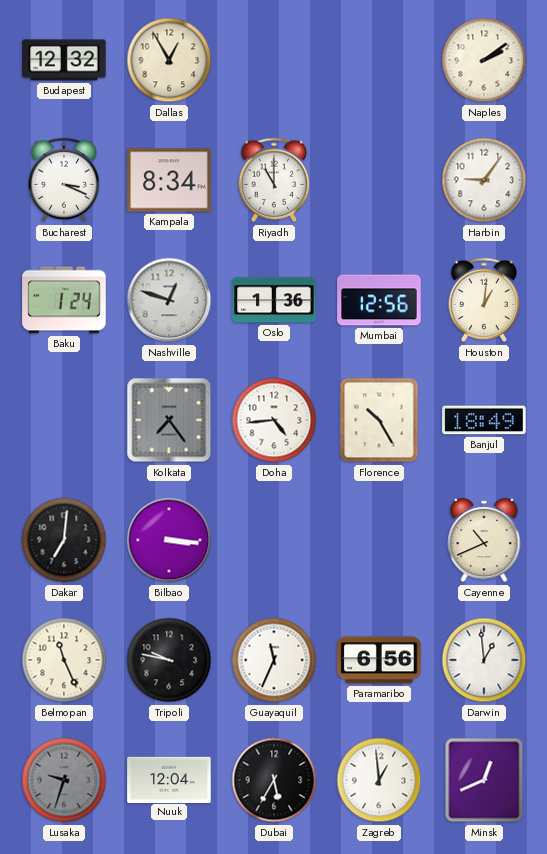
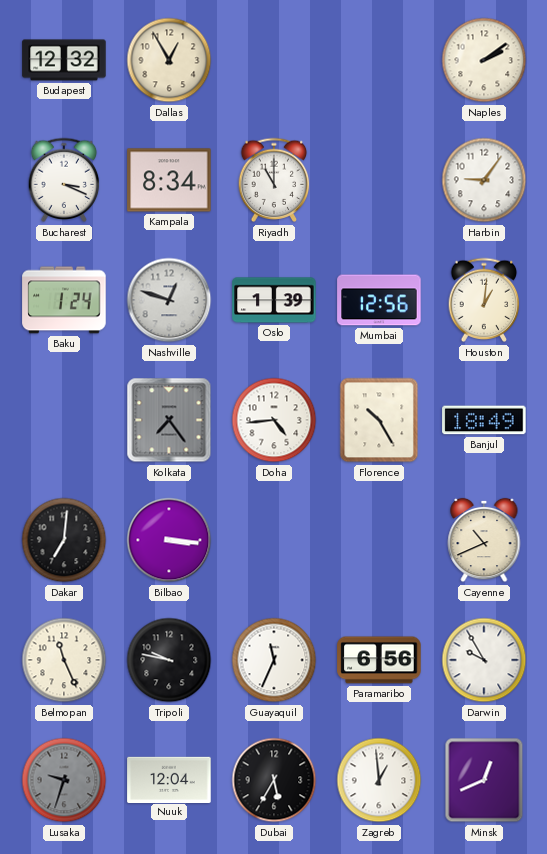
Oslo: 1:36 -> 1:39 (274, 300)
Darwin: 12:59 -> 9:55 (484, 660)
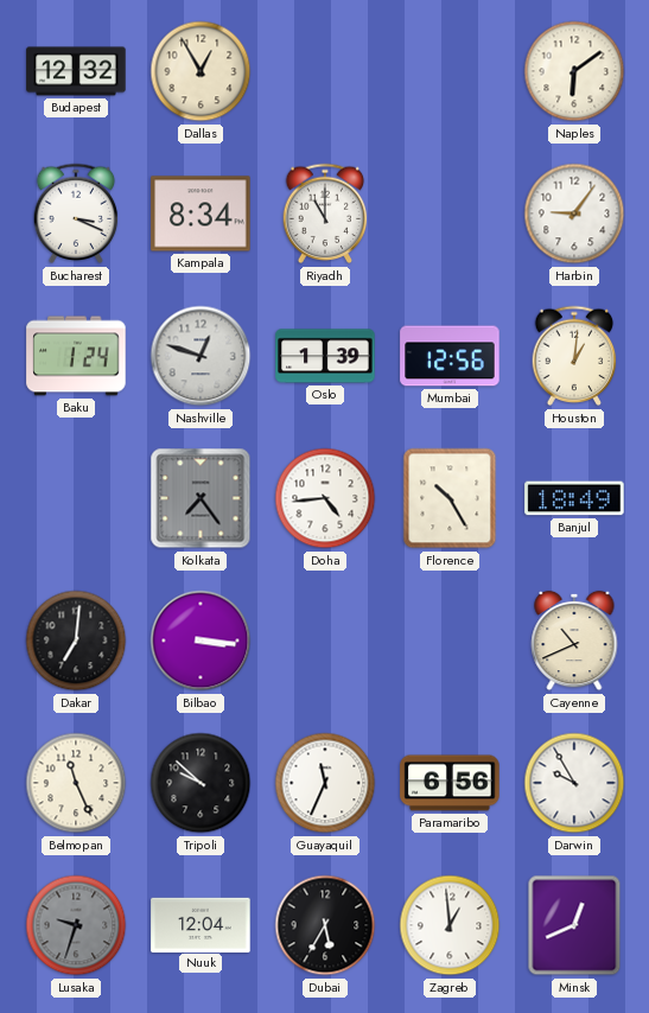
Naples: 2:09 -> 6:09 (574, 71)
Tripoli: 9:47 -> 9:52 (201, 783)
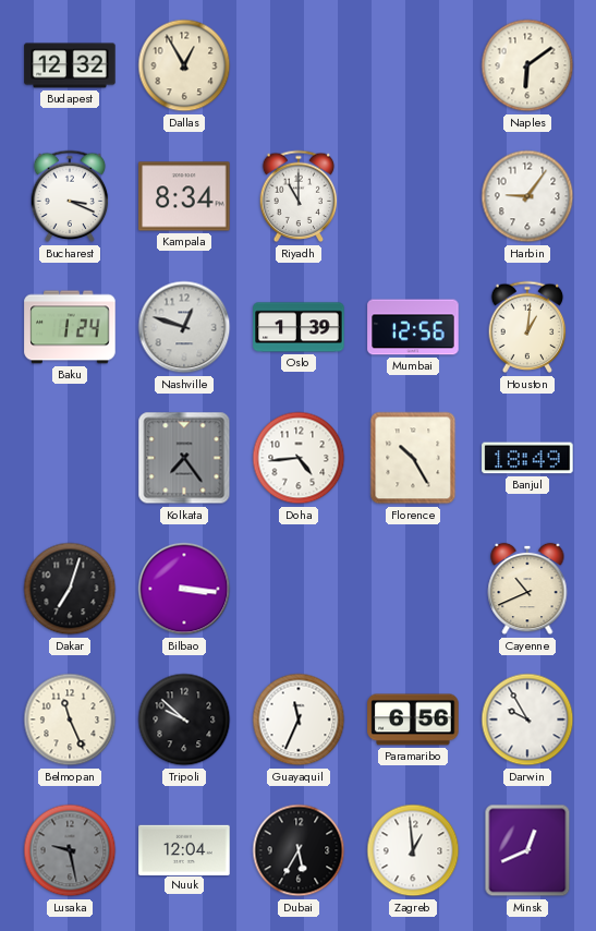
Dakar: 7:01 -> 7:03 (70, 589)
Lusaka: 9:33 -> 9:28 (70, 850)
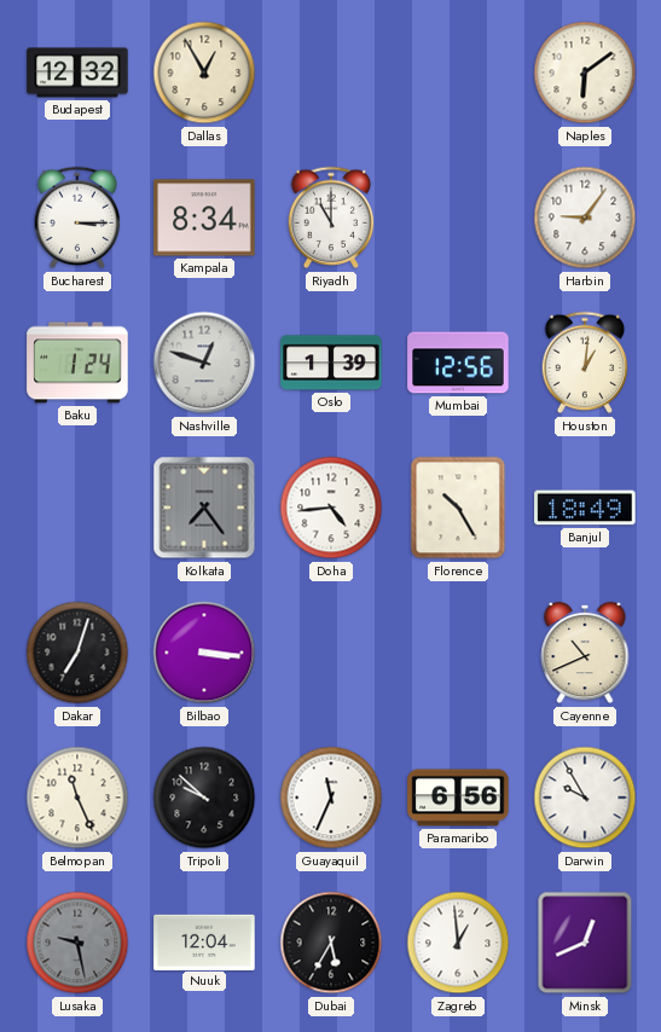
Bucharest: 3:19 -> 3:15 (77, 218)
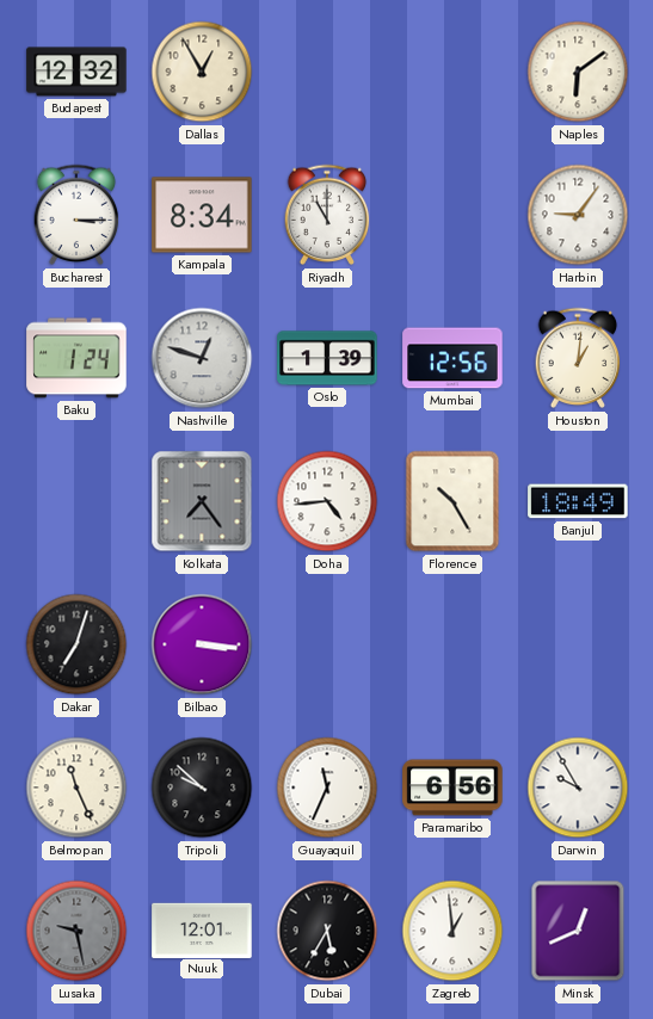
Cayenne: 10:41 -> none (585, 653)
Nuuk: 12:04 -> 12:01 (202, 930)
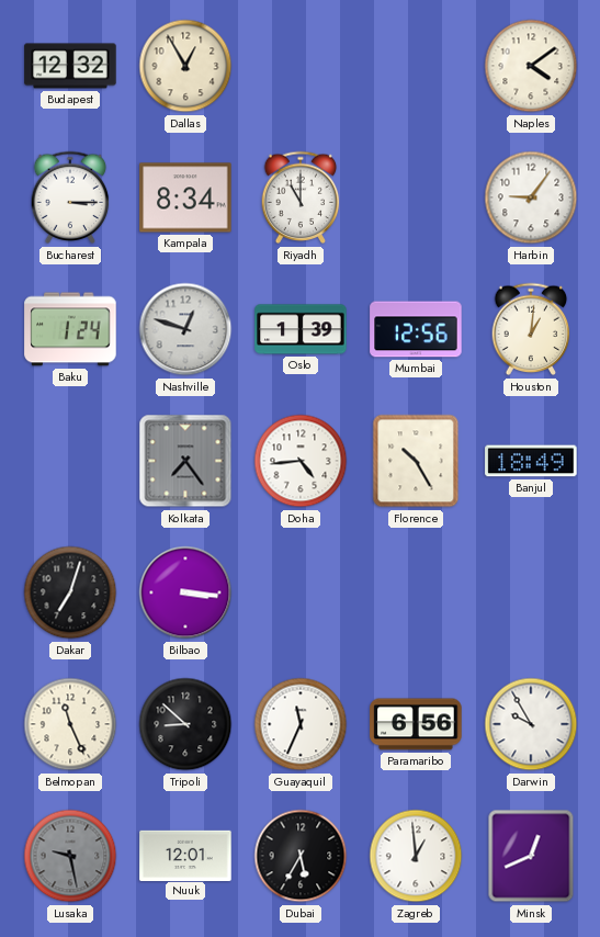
Naples: 6:09 -> 4:09 (531, 66)
Tripoli: 9:52 -> 8:52 (185, 724)
